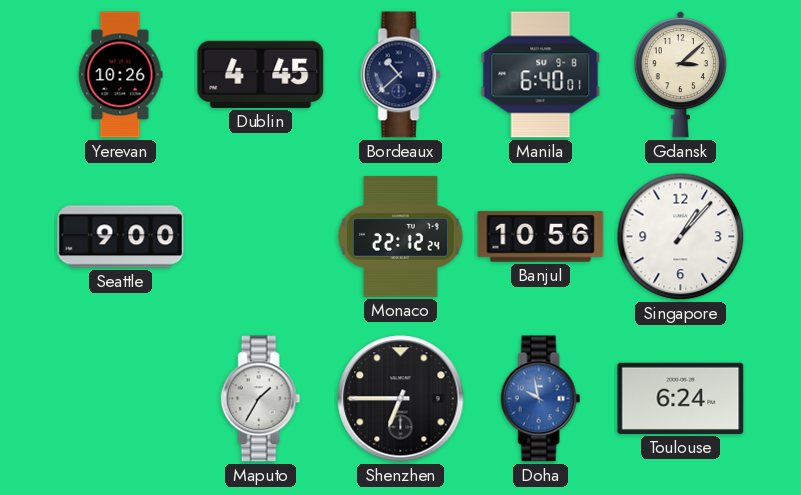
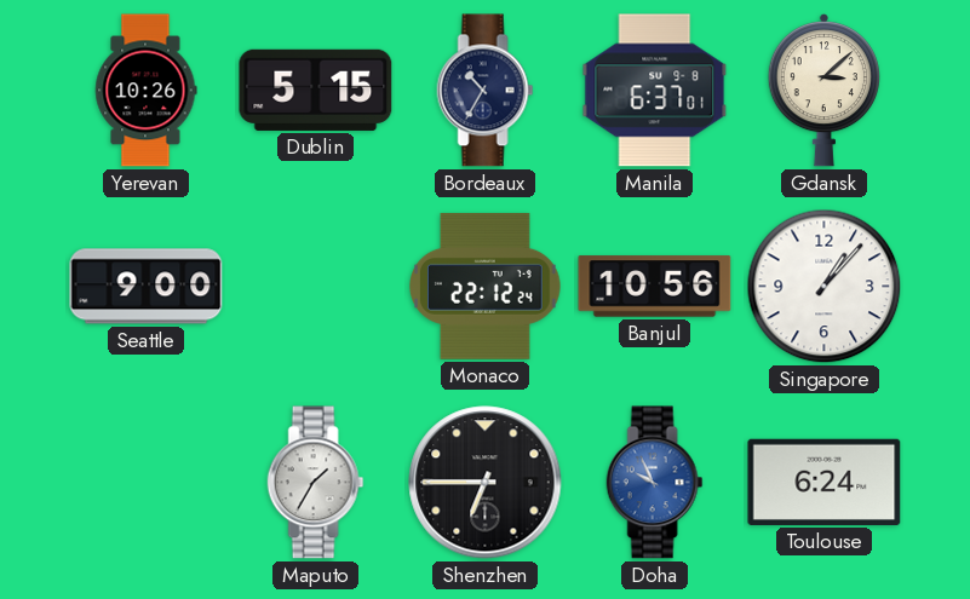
Dublin: 4:45 -> 5:15 (316, 90)
Bordeaux: 10:38 -> 10:35 (486, 91)
Manila: 6:40 -> 6:37 (655, 91)
Doha: 9:58 -> 9:56 (655, 483)
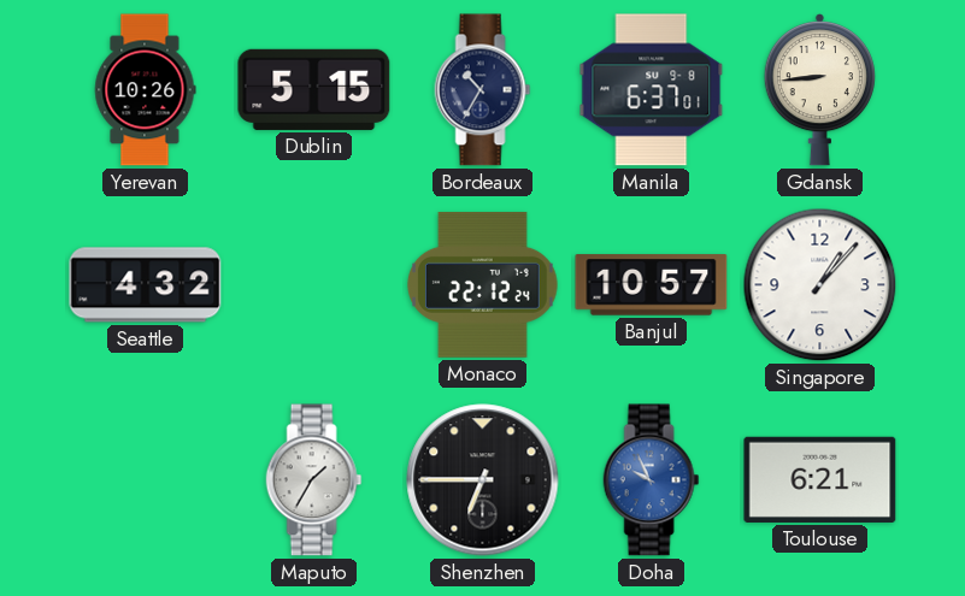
Gdansk: 3:08 -> 8:44 (819, 90)
Seattle: 9:00 -> 4:32 (146, 285)
Banjul: 10:56 -> 10:57 (652, 285)
Toulouse: 6:24 -> 6:21 (820, 479)
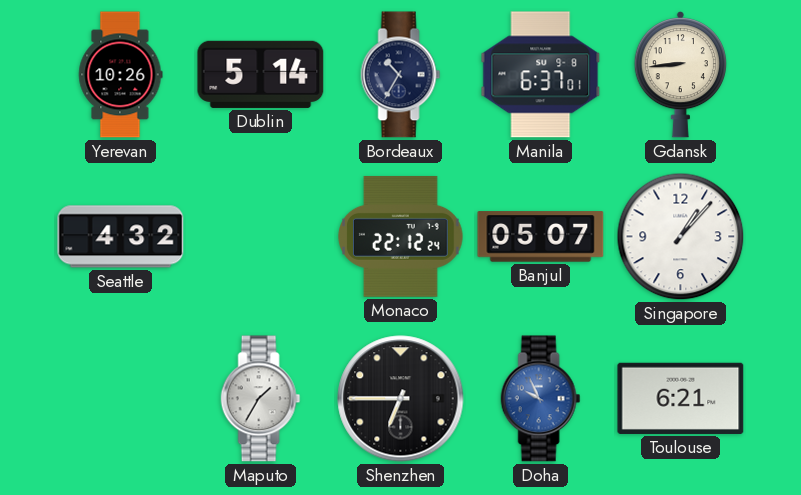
Dublin: 5:15 -> 5:14 (261, 74)
Banjul: 10:57 -> 05:07 (541, 237)
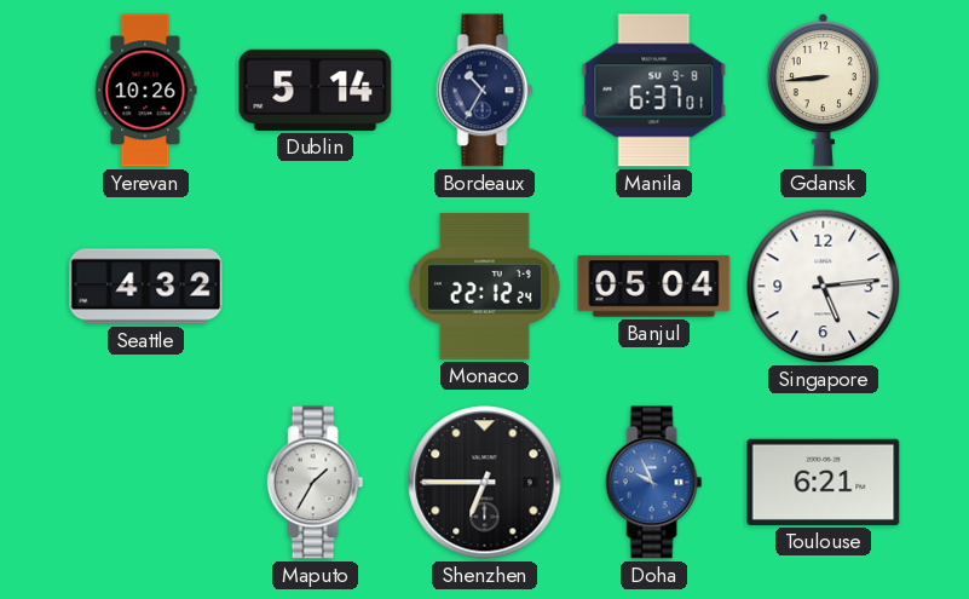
Banjul: 05:07 -> 05:04 (654, 287)
Singapore: 1:07 -> 5:14 (824, 287)
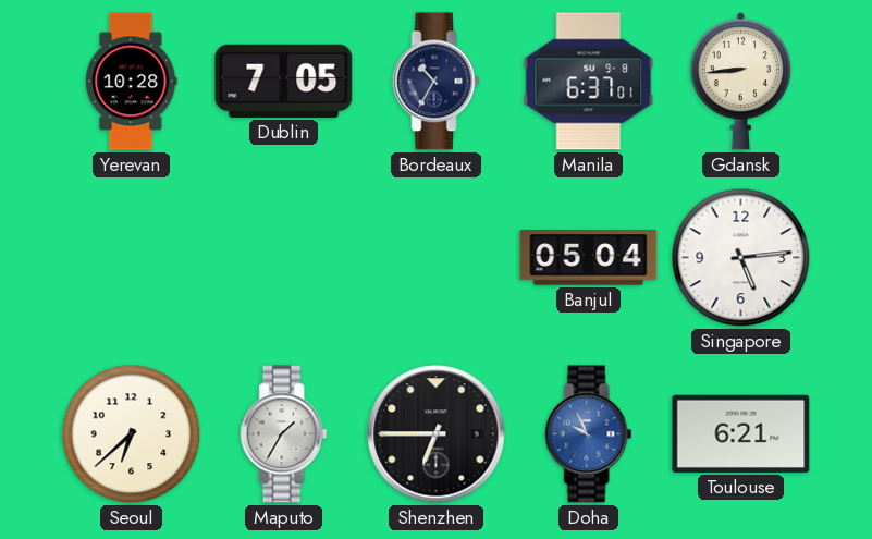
Yerevan: 10:26 -> 10:28 (131, 82)
Dublin: 5:14 -> 7:05 (284, 81)
Seattle: 4:32 -> none (146, 287)
Monaco: 22:12 -> none (485, 286)
Seoul: none -> 6:38 (132, 434)
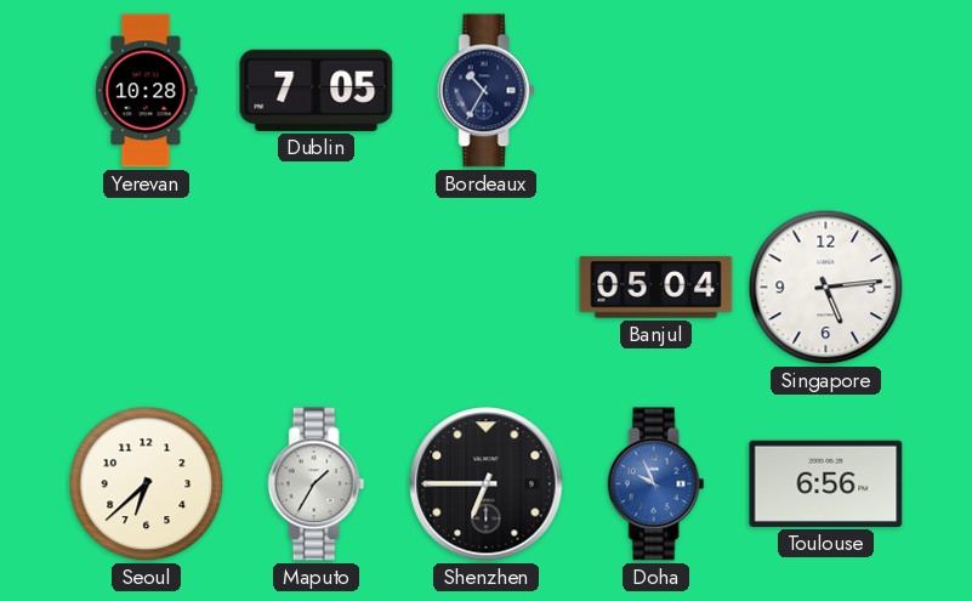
Manila: 6:37 -> none (589, 82)
Gdansk: 8:44 -> none (740, 82)
Toulouse: 6:21 -> 6:56 (826, 483)
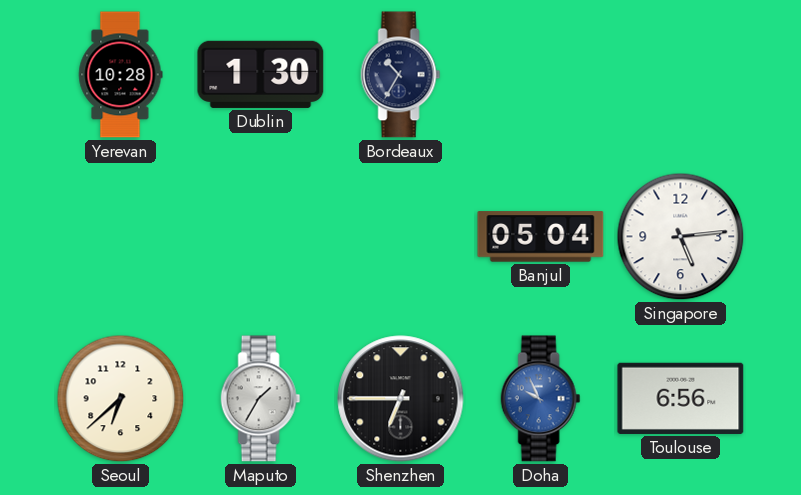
Dublin: 7:05 -> 1:30 (261, 74)
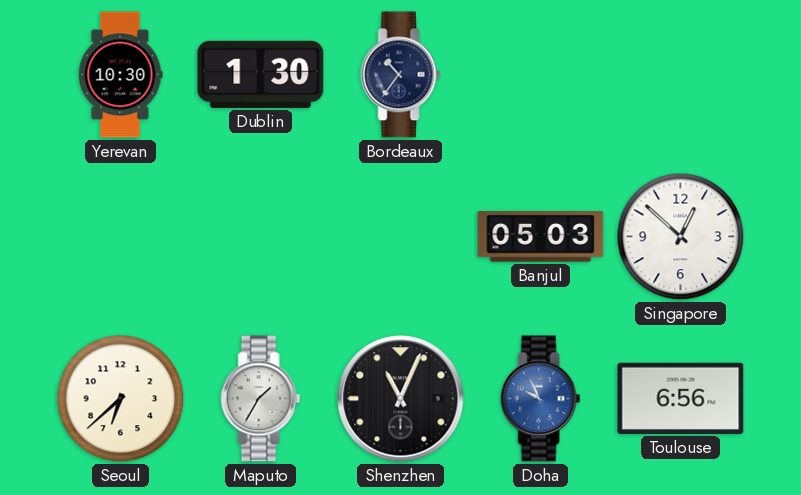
Yerevan: 10:28 -> 10:30 (120, 75)
Bordeaux: 10:35 -> 10:36 (401, 75)
Banjul: 05:04 -> 05:03 (541, 237)
Singapore: 5:14 -> 12:52 (681, 237)
Shenzhen: 6:45 -> 11:04 (401, 399)
